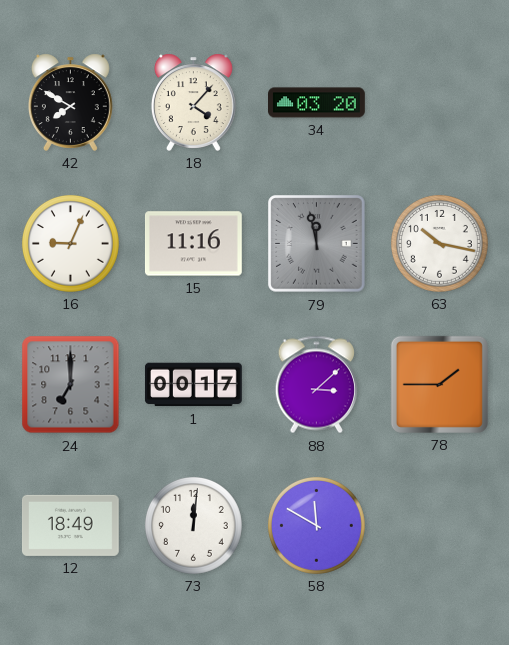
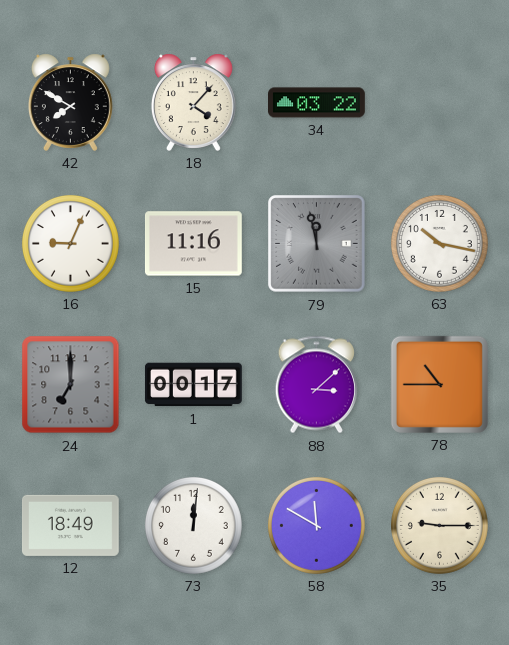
34: 03:20 -> 03:22 (317, 103)
78: 1:45 -> 10:45 (439, 384)
35: none -> 9:15 (439, 525)
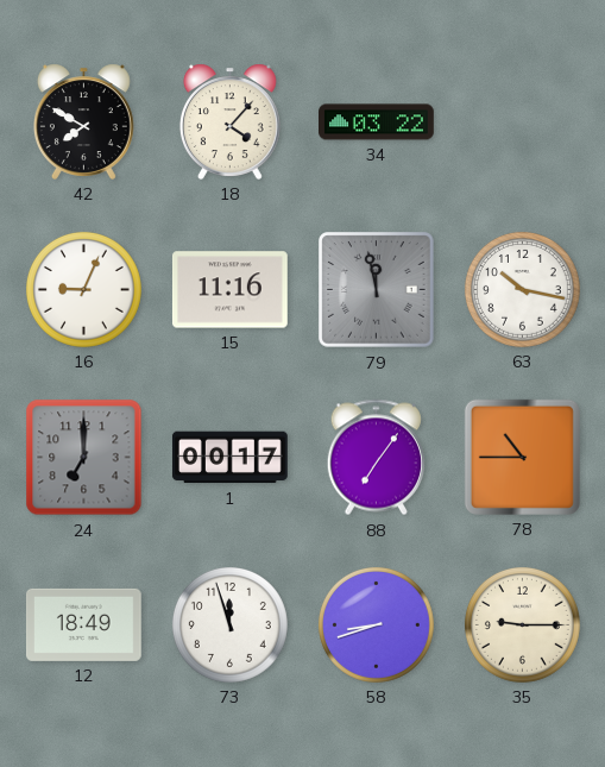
88: 3:08 -> 7:06 (376, 458)
73: 12:01 -> 11:57 (229, 624)
58: 11:50 -> 8:42 (376, 624)
